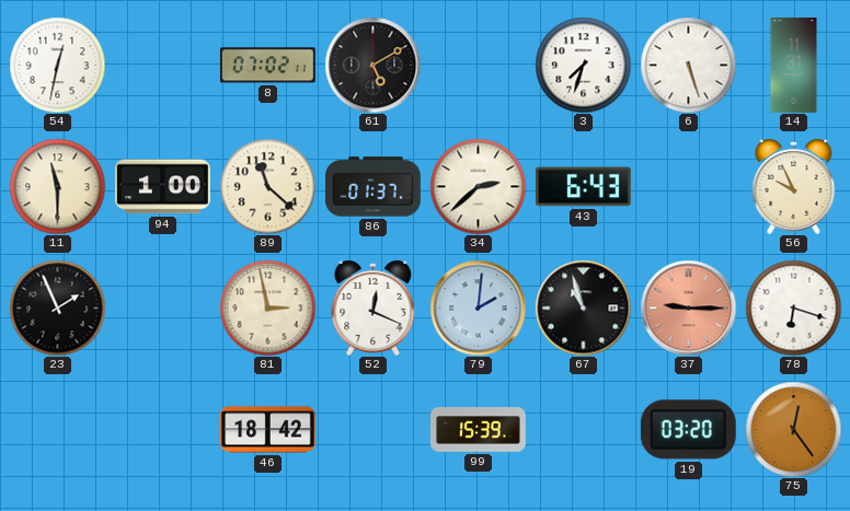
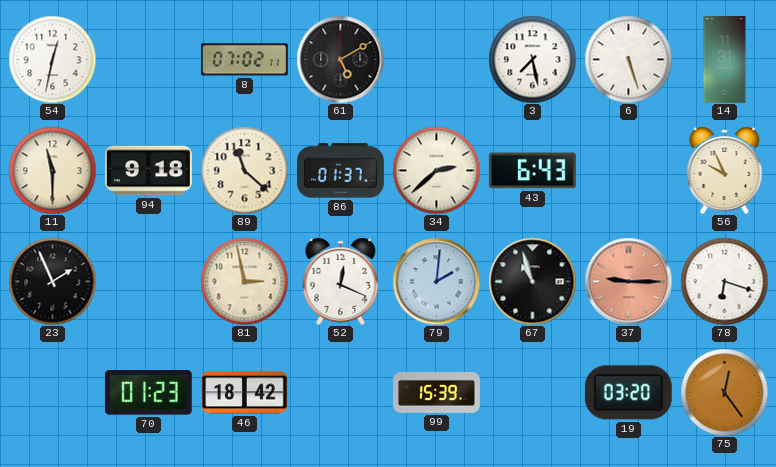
3: 7:33 -> 7:28 (532, 59)
94: 1:00 -> 9:18 (149, 171)
70: none -> 01:23 (148, 393)
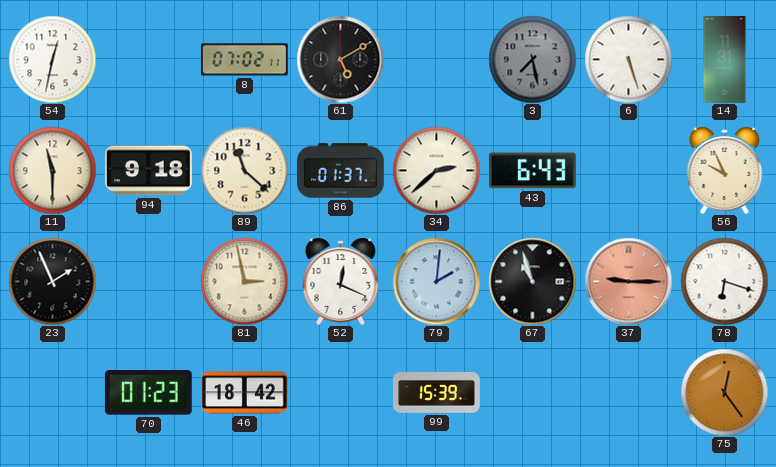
3 dial: white -> grey (532, 59)
19: 03:20 -> none (628, 393)
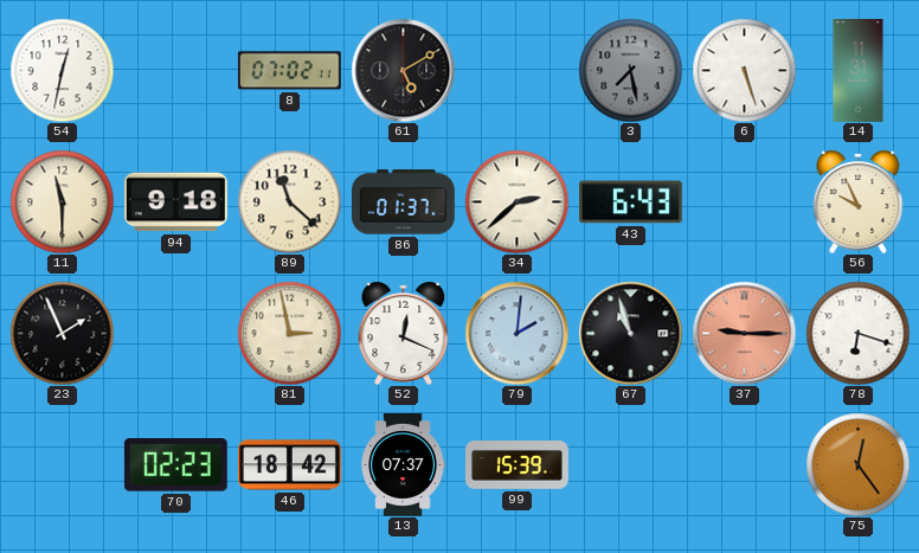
70: 01:23 -> 02:23 (175, 465)
13: none -> 07:37 (403, 465)
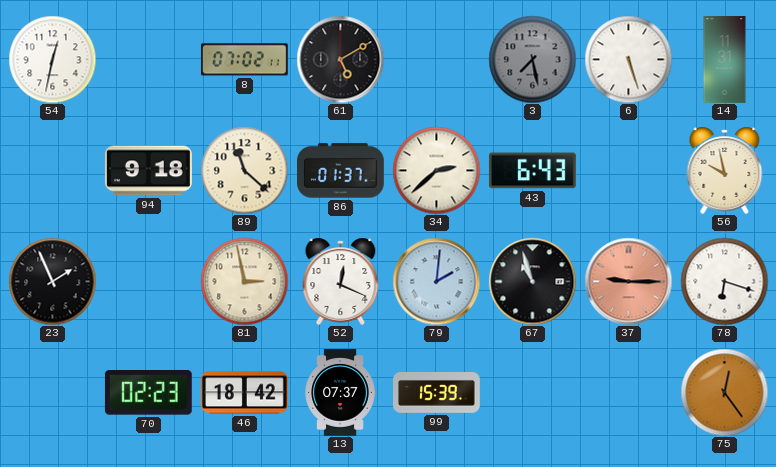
11: 11:30 -> none (62, 201)
56: 9:56 -> 9:58 (725, 170)
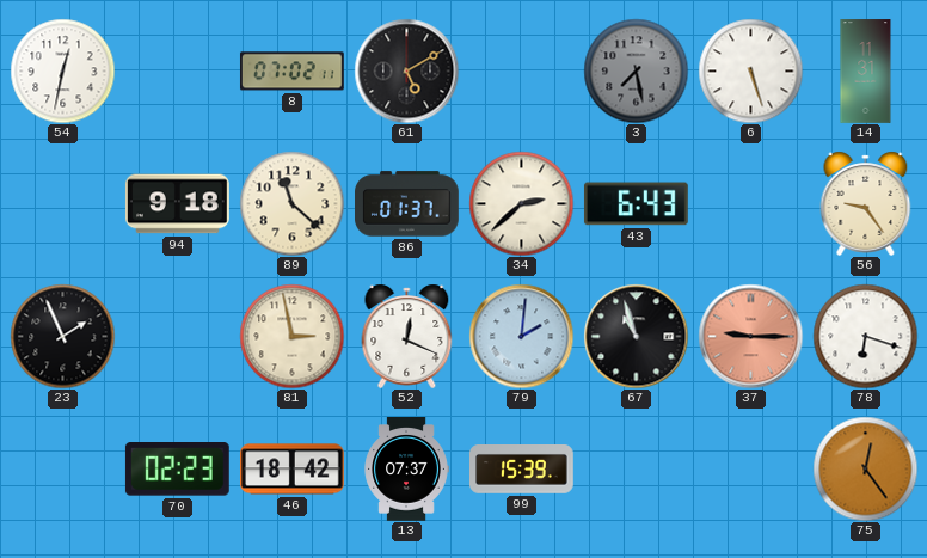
56: 9:58 -> 9:24 (866, 203)
